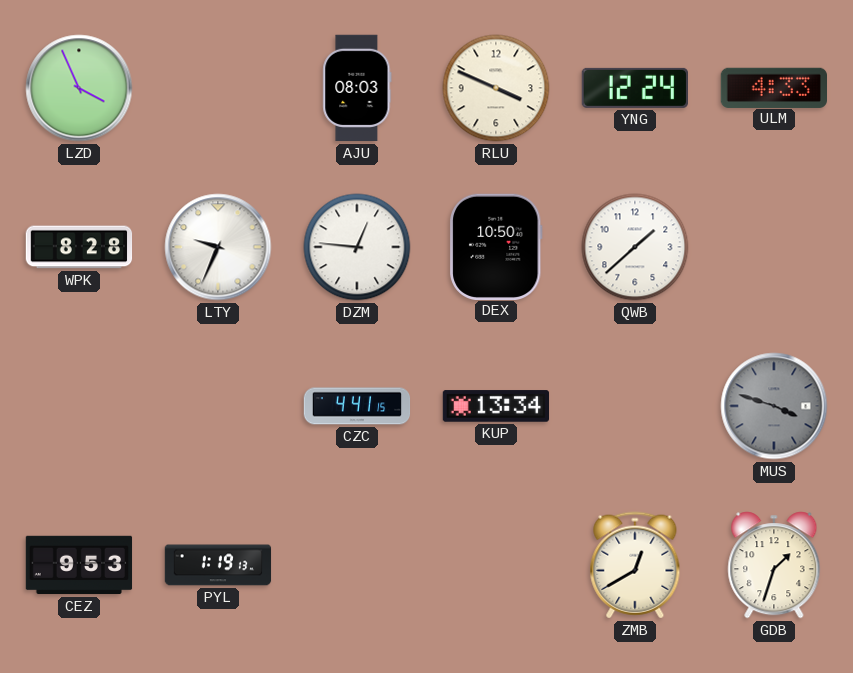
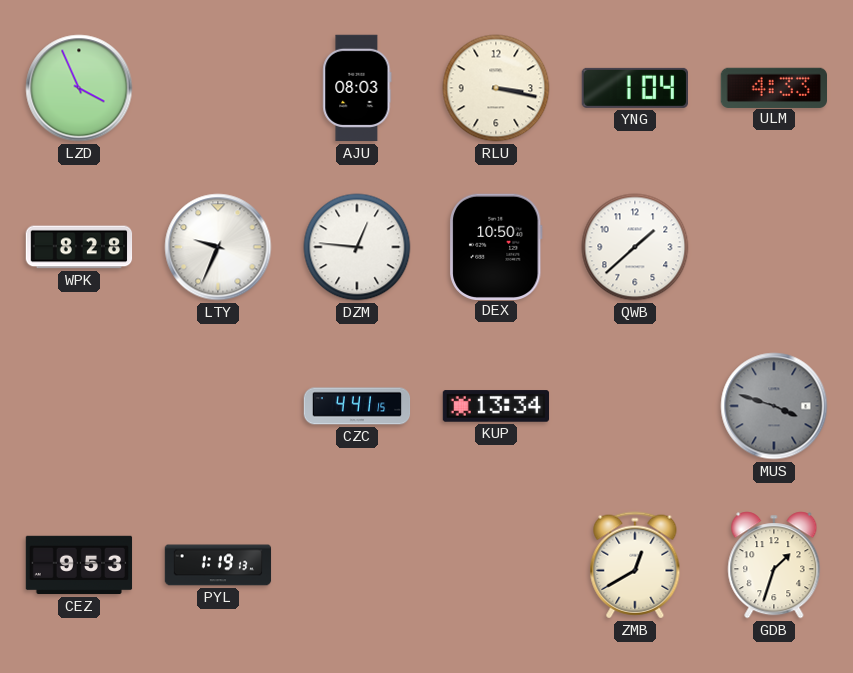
RLU: 3:49 -> 3:17 (496, 88)
YNG: 12:24 -> 1:04 (634, 88)
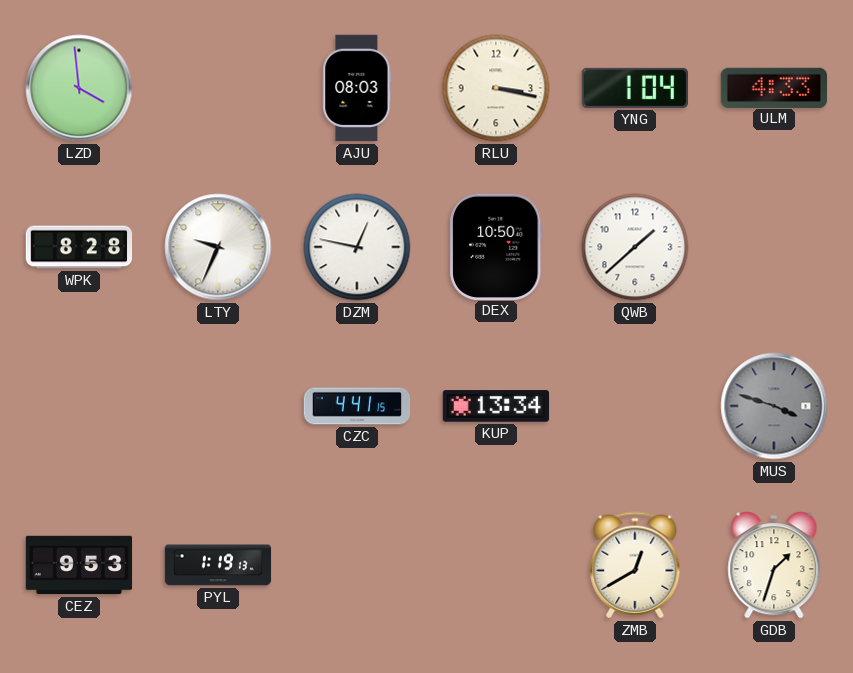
LZD: 3:56 -> 3:59 (79, 88)
DZM: 12:46 -> 12:47 (357, 247)
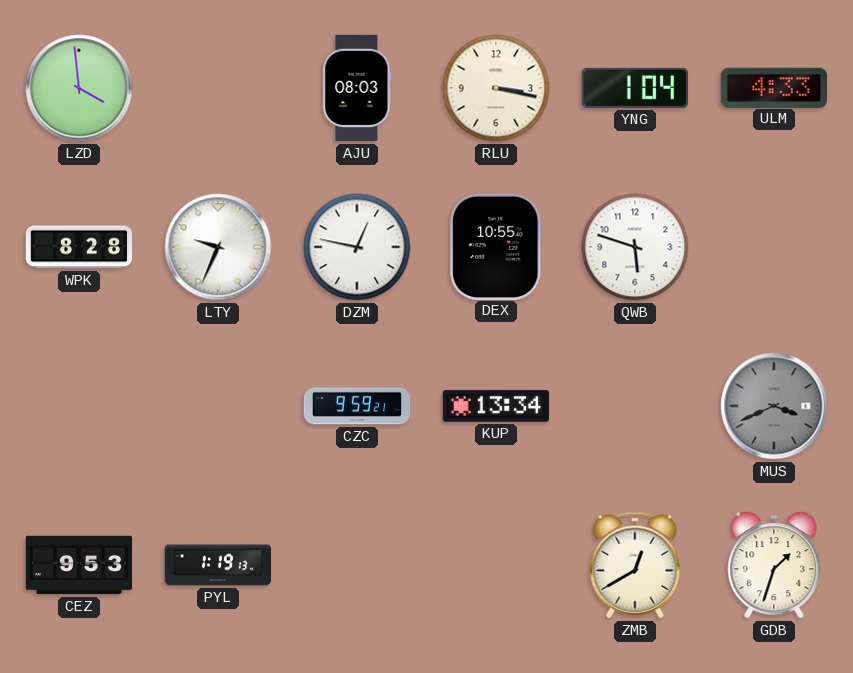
DEX: 10:50 -> 10:55 (497, 246)
QWB: 1:38 -> 5:48 (635, 247)
CZC: 4:41 -> 9:59 (357, 406)
MUS: 3:48 -> 3:41 (774, 406)
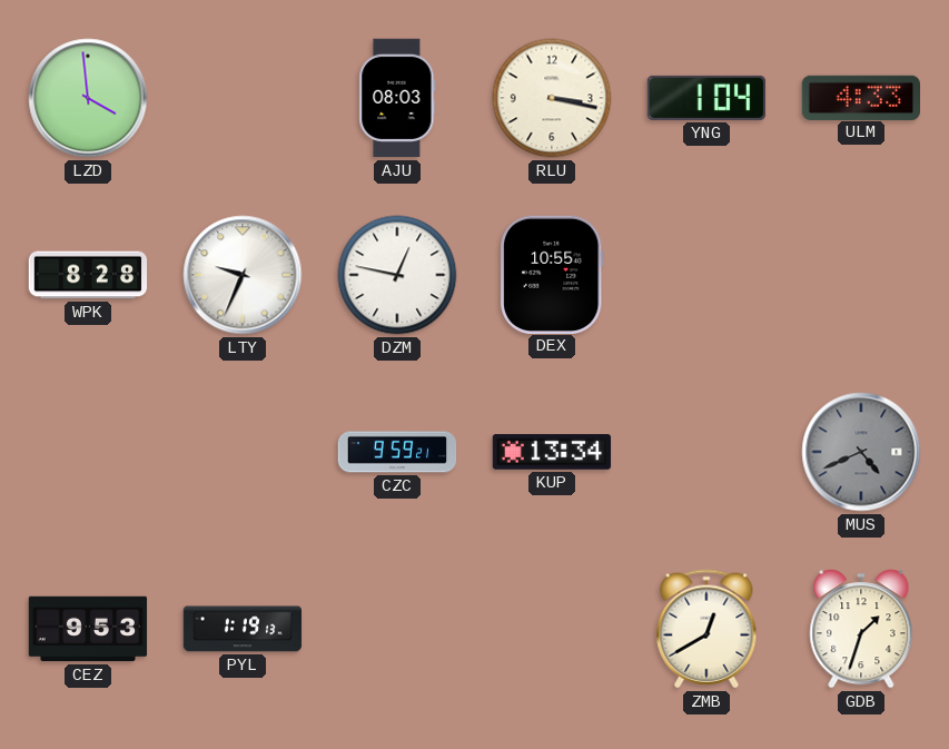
QWB: 5:48 -> none (635, 247)
MUS: 3:41 -> 4:41 (861, 452)
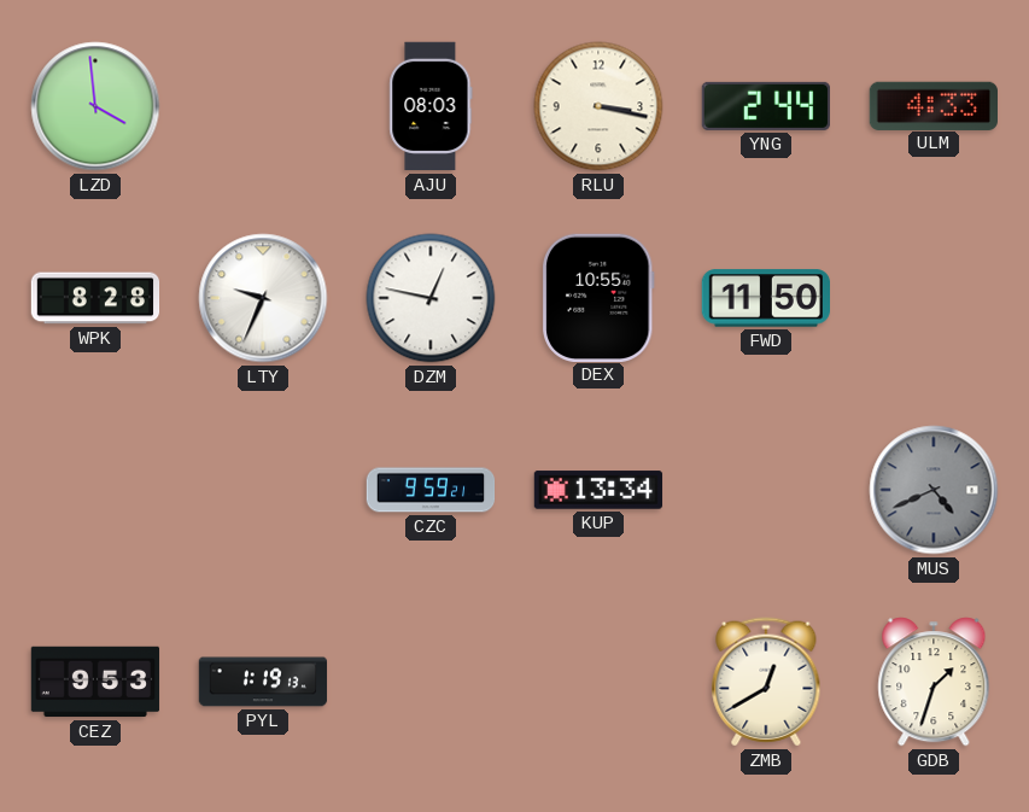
YNG: 1:04 -> 2:44 (765, 106)
FWD: none -> 11:50 (765, 298)
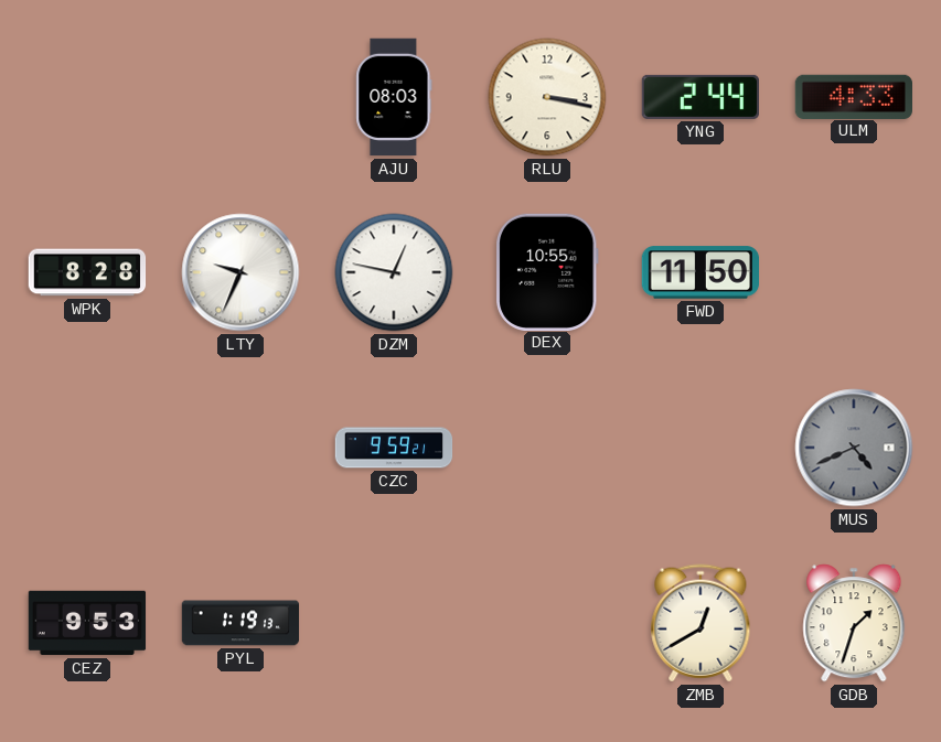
LZD: 3:59 -> none (95, 106)
KUP: 13:34 -> none (598, 490)
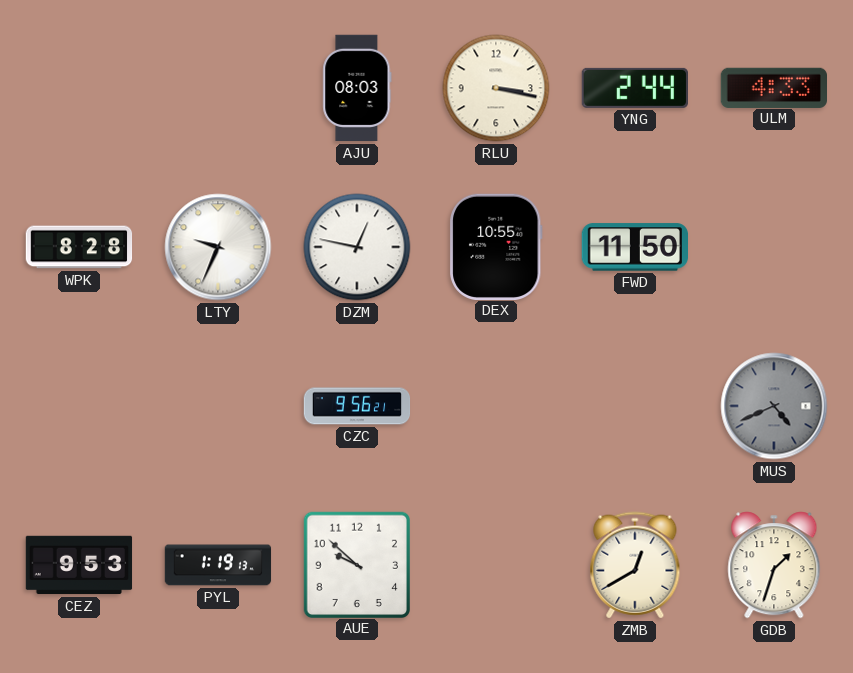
CZC: 9:59 -> 9:56 (357, 406)
AUE: none -> 9:52 (357, 564)
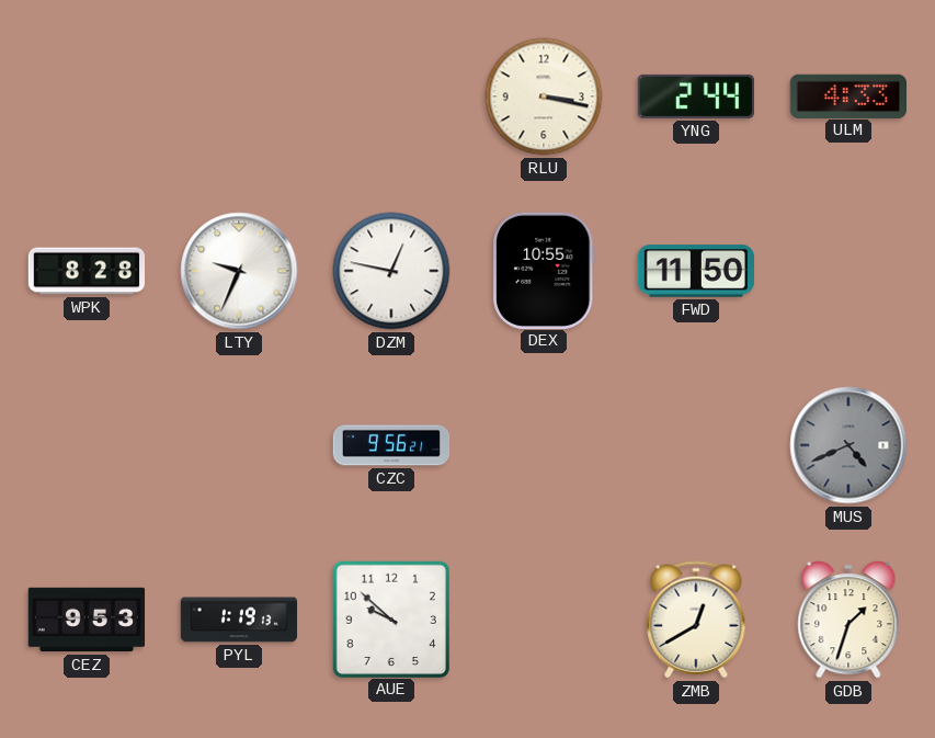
AJU: 08:03 -> none (357, 88)
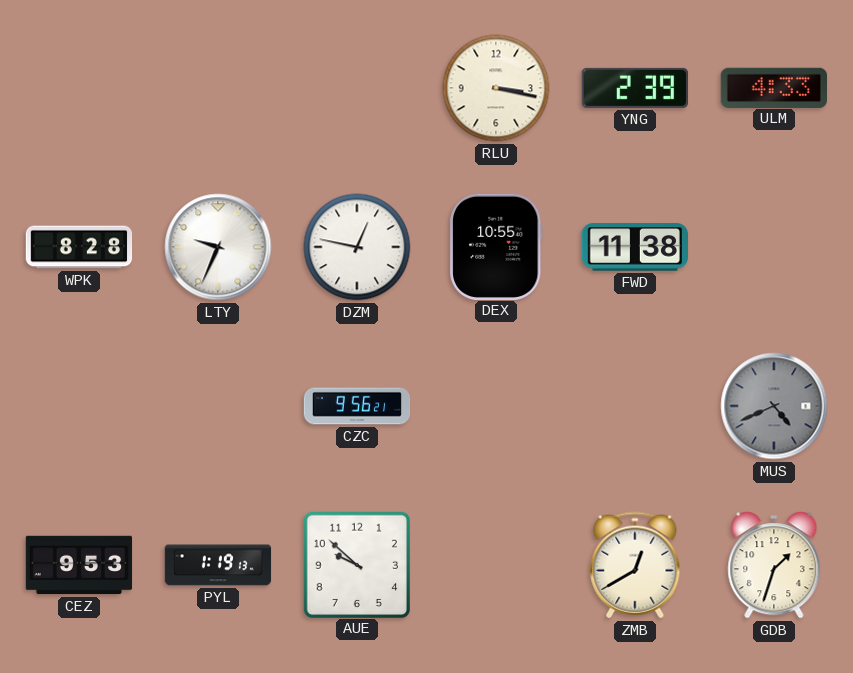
YNG: 2:44 -> 2:39 (634, 88)
FWD: 11:50 -> 11:38 (634, 247)
